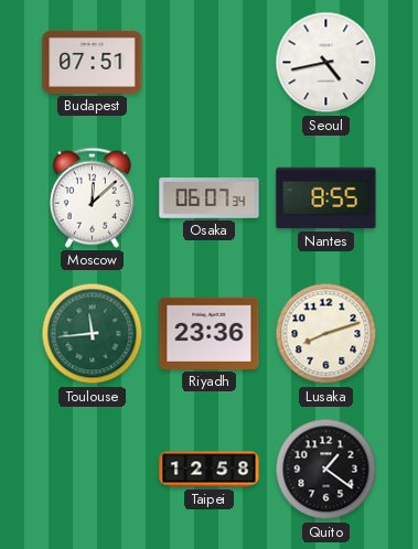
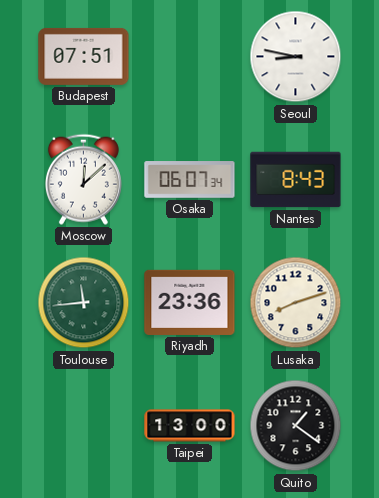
Seoul: 4:43 -> 8:47 (296, 57)
Nantes: 8:55 -> 8:43 (296, 180)
Taipei: 12:58 -> 13:00 (190, 426)
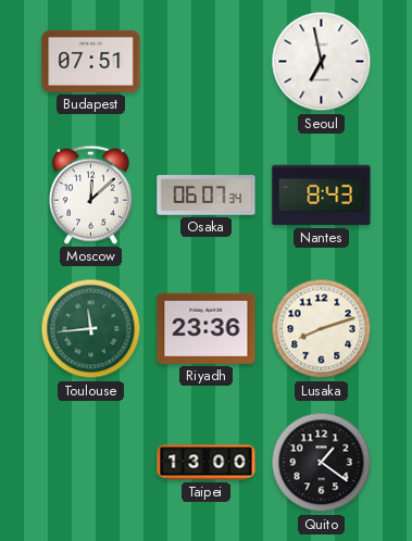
Seoul: 8:47 -> 6:58 (322, 62)
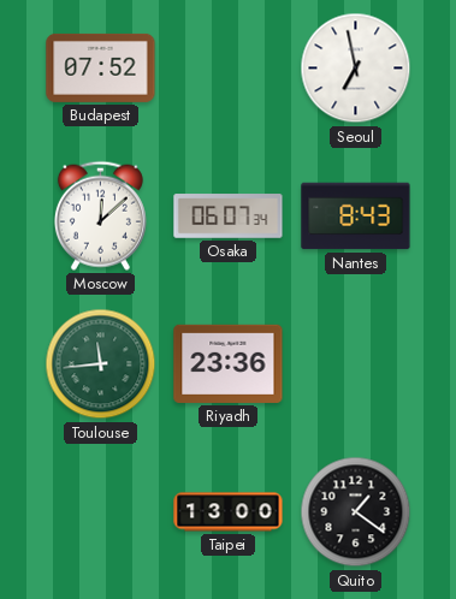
Budapest: 07:51 -> 07:52 (101, 67)
Lusaka: 8:12 -> none (322, 329)
